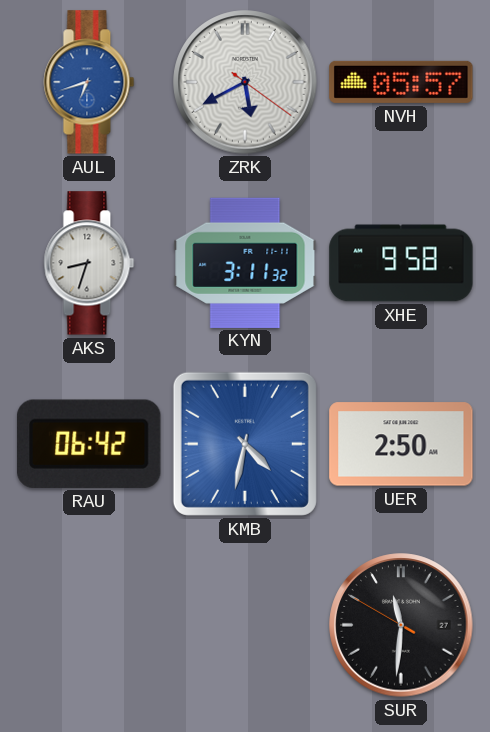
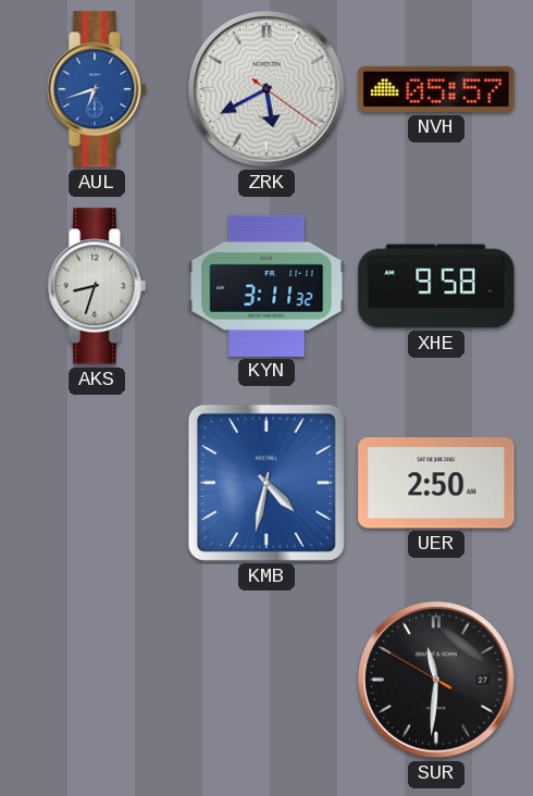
RAU: 06:42 -> none (89, 444)
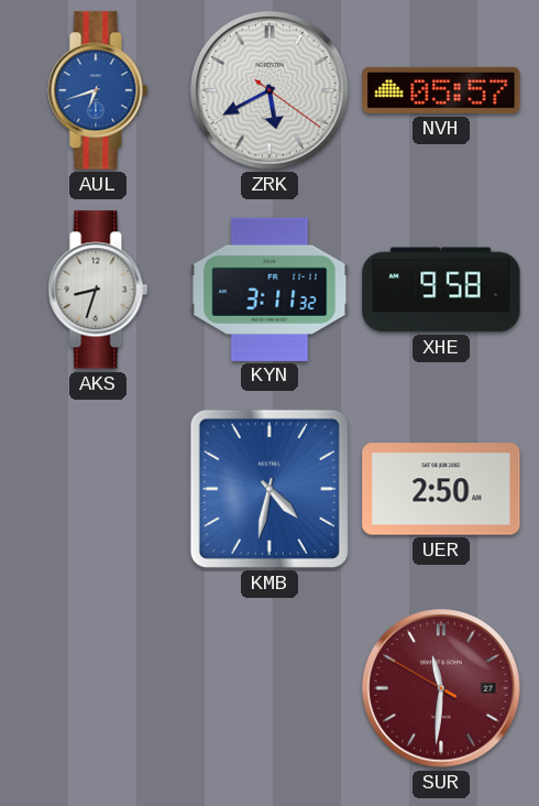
SUR dial: black -> burgundy (441, 688)
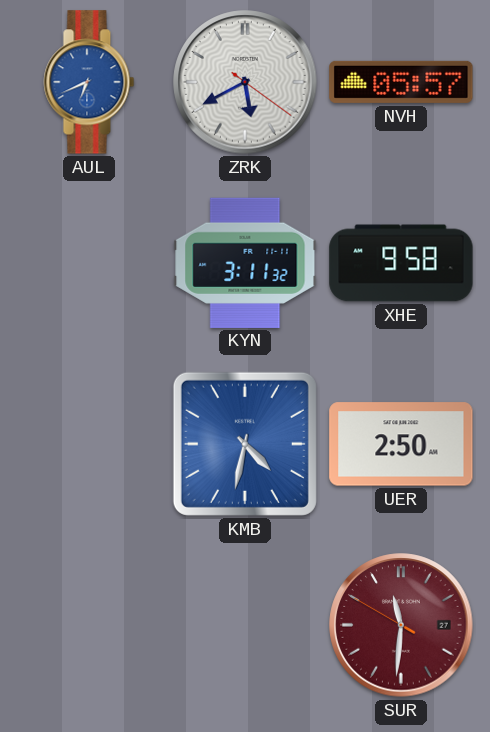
AUL: 6:42 -> 6:41 (89, 82)
AKS: 8:33 -> none (98, 290)
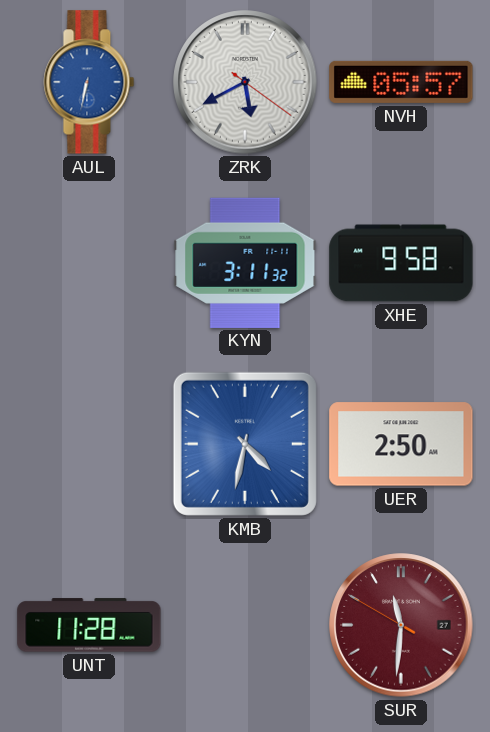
AUL: 6:41 -> 6:32 (89, 82)
UNT: none -> 11:28 (89, 625)
